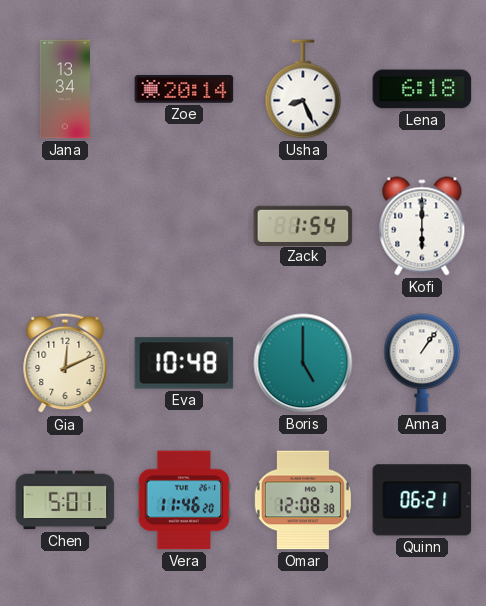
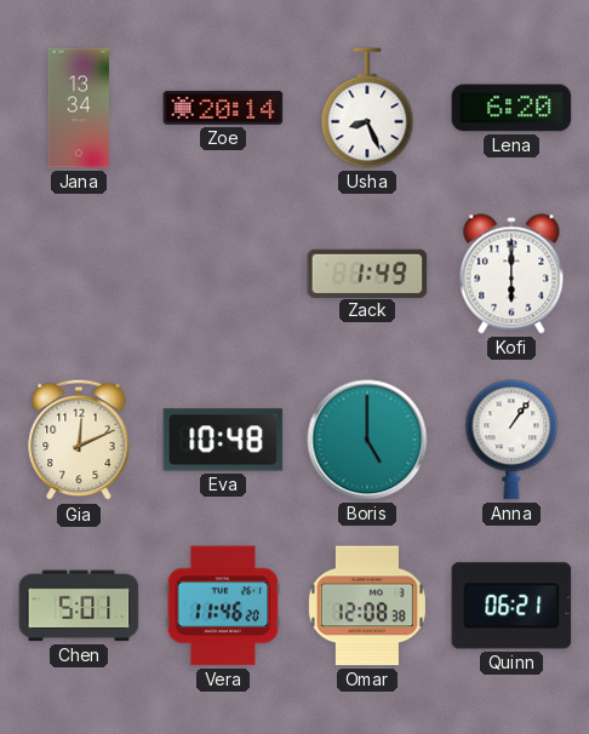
Lena: 6:18 -> 6:20 (511, 108)
Zack: 1:54 -> 1:49 (367, 273)
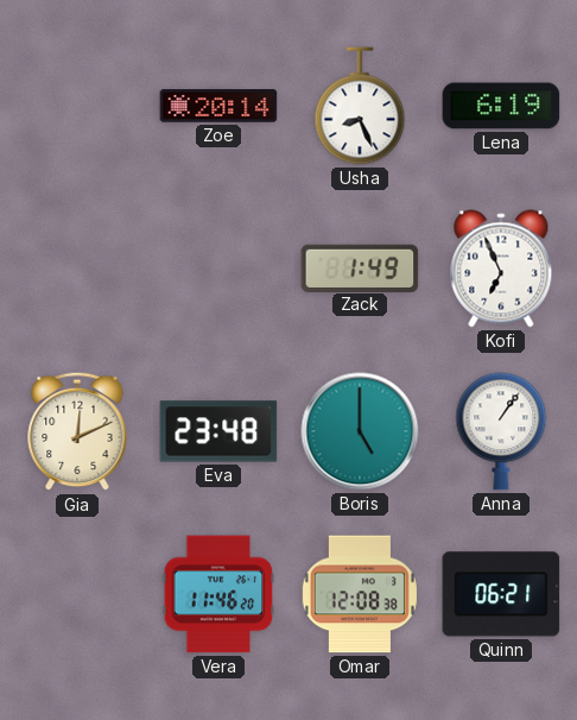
Jana: 13:34 -> none (79, 108)
Lena: 6:20 -> 6:19 (501, 106)
Kofi: 6:00 -> 6:56 (501, 269)
Eva: 10:48 -> 23:48 (218, 431)
Chen: 5:01 -> none (79, 606)
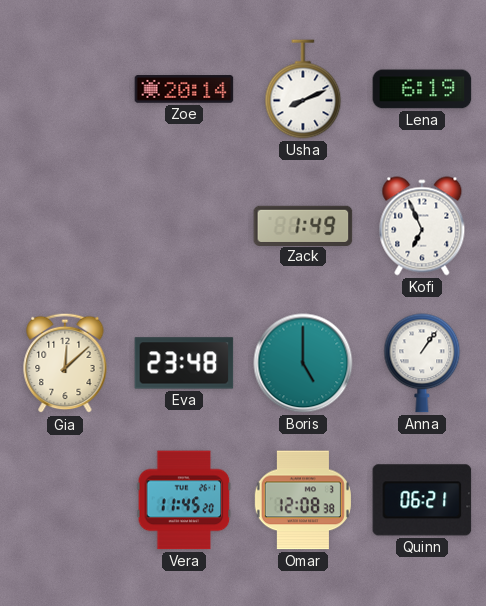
Usha: 8:26 -> 8:11 (303, 89)
Gia: 12:11 -> 12:08 (65, 363)
Vera: 11:46 -> 11:45 (184, 500)
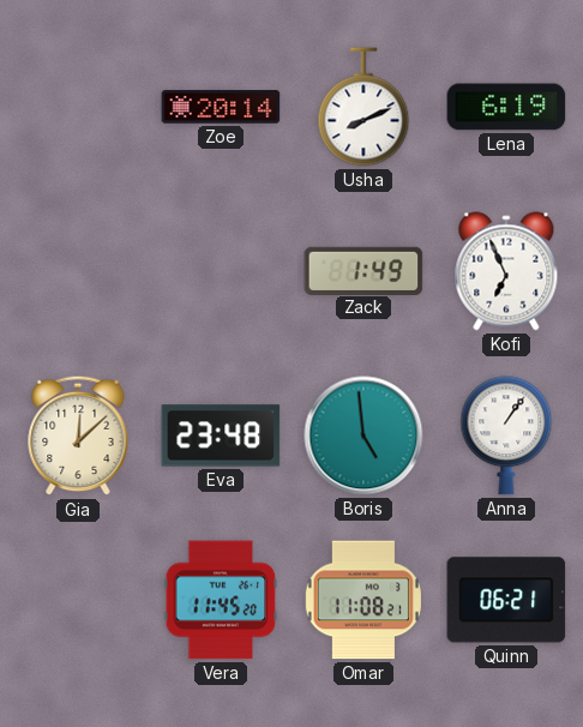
Boris: 5:00 -> 4:59 (363, 435)
Omar: 12:08 -> 11:08 (363, 600)
